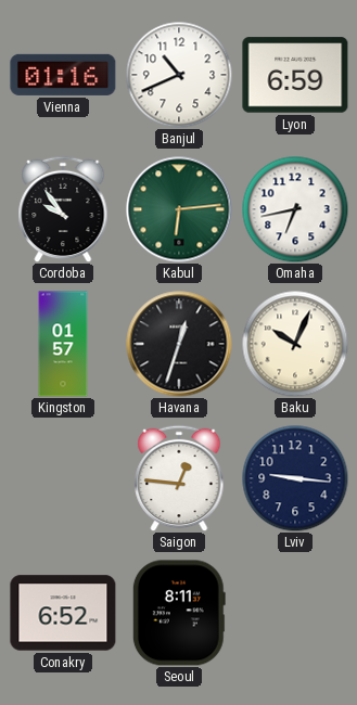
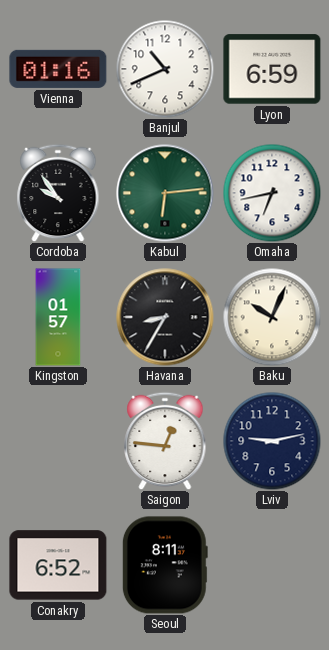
Havana: 12:33 -> 8:35 (165, 317)
Lviv: 9:16 -> 9:13 (272, 441)
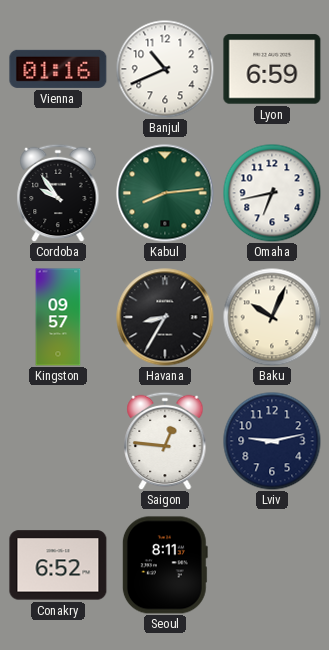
Kabul: 6:14 -> 8:14 (165, 193)
Kingston: 01:57 -> 09:57 (58, 317)
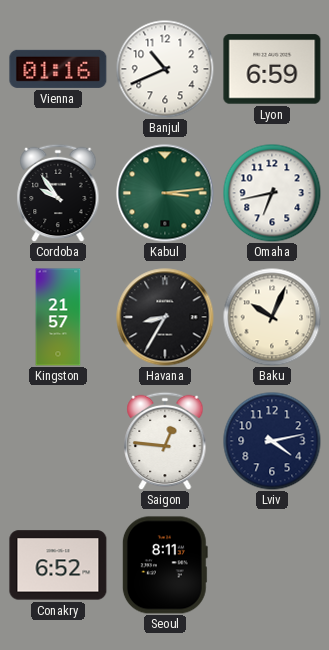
Kabul: 8:14 -> 3:14 (165, 193)
Kingston: 09:57 -> 21:57 (58, 317)
Lviv: 9:13 -> 4:13 (272, 441)
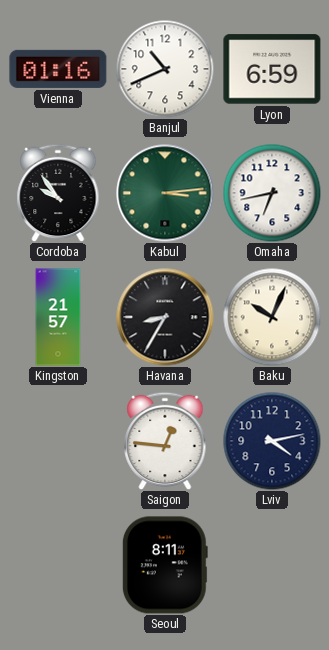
Conakry: 6:52 -> none (58, 565)
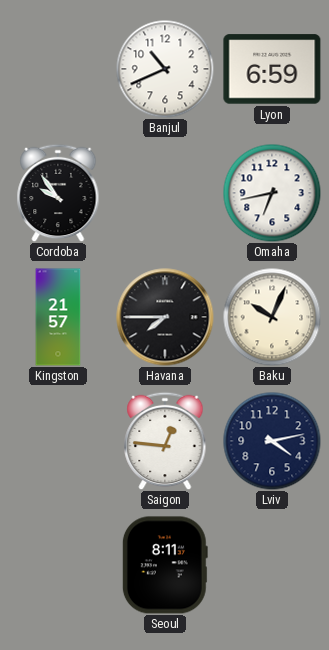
Vienna: 01:16 -> none (58, 69)
Kabul: 3:14 -> none (165, 193)
Havana: 8:35 -> 7:45 (165, 317)
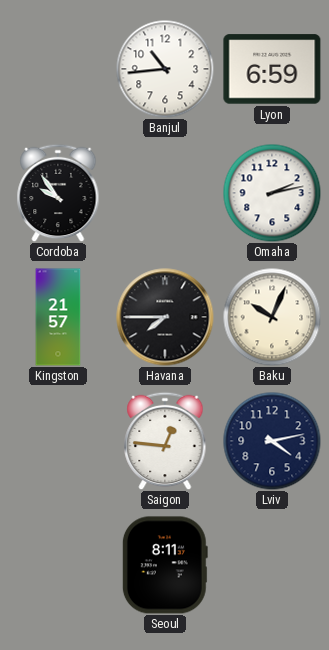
Banjul: 10:41 -> 10:44 (165, 69)
Omaha: 6:43 -> 2:13 (272, 193)
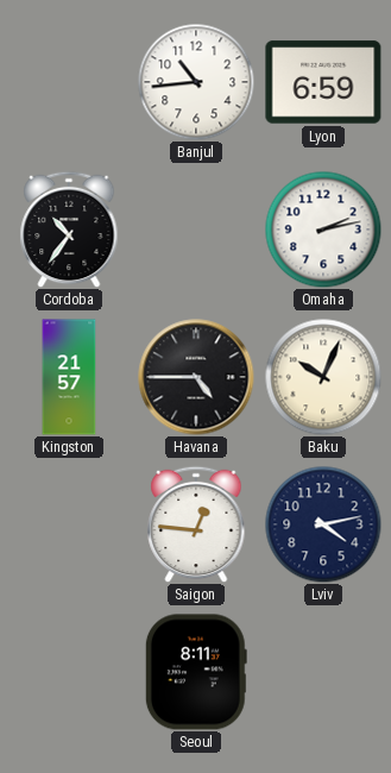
Cordoba: 9:54 -> 10:36 (69, 230)
Havana: 7:45 -> 4:45 (196, 377)
